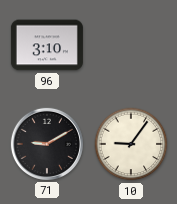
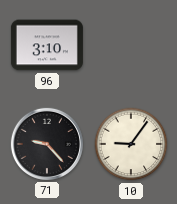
71: 9:10 -> 9:23 (47, 144)
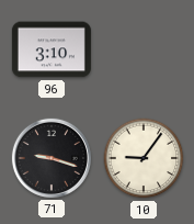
71: 9:23 -> 9:18 (52, 158)
